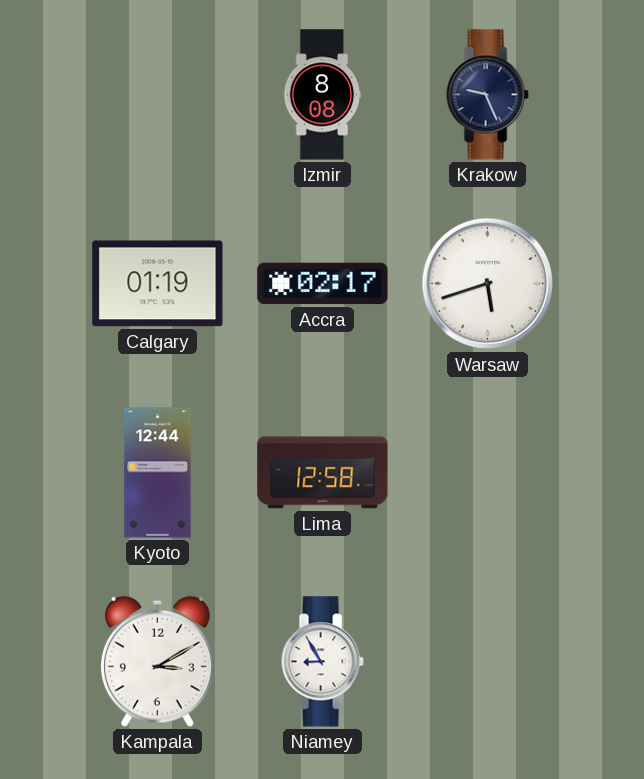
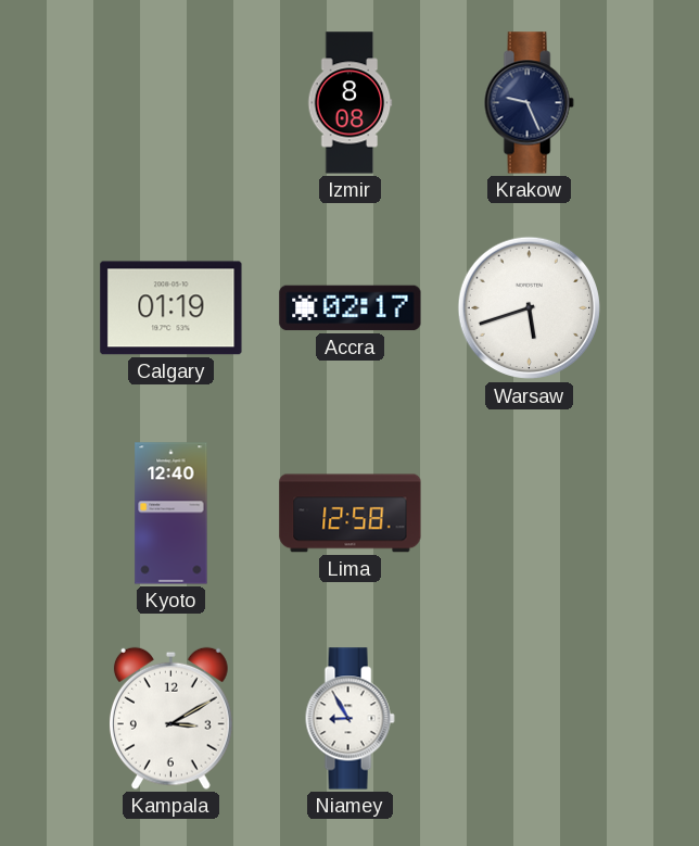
Kyoto: 12:44 -> 12:40 (171, 514)
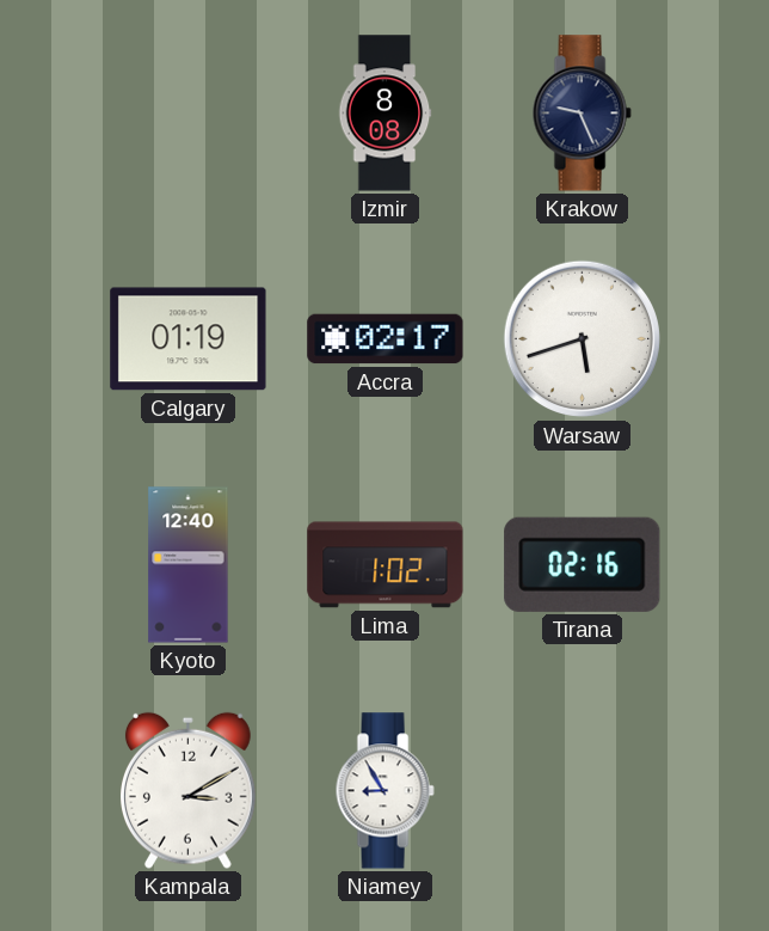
Lima: 12:58 -> 1:02 (386, 565)
Tirana: none -> 02:16 (583, 564)
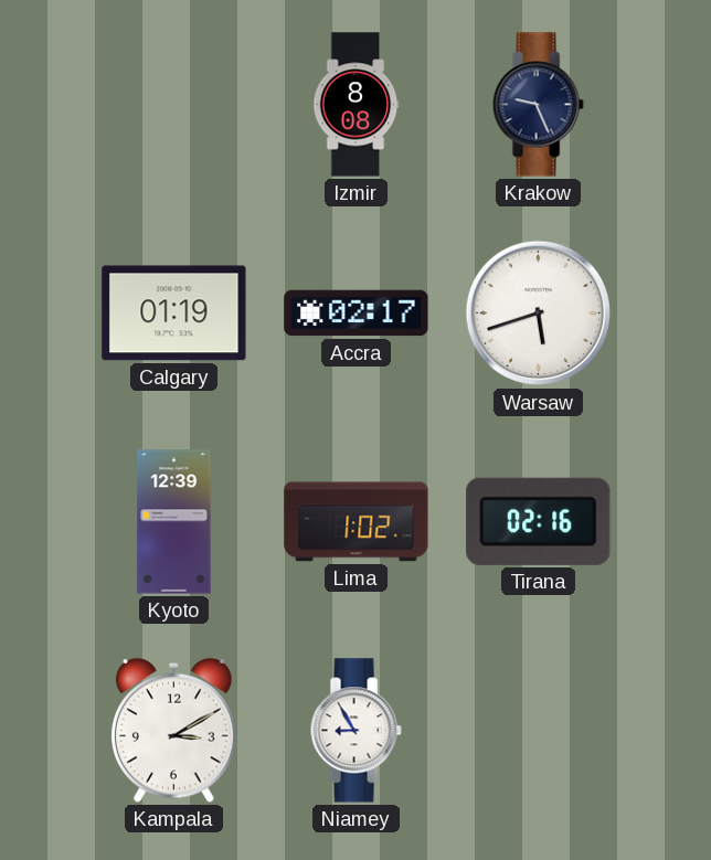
Kyoto: 12:40 -> 12:39 (174, 522)
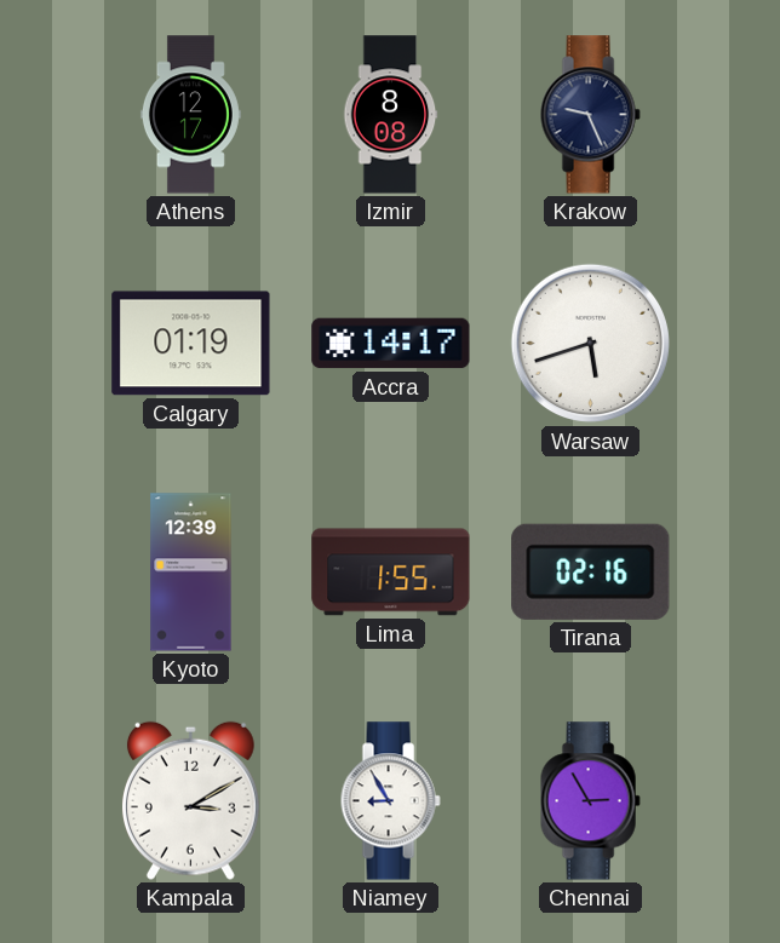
Athens: none -> 12:17 (190, 115)
Accra: 02:17 -> 14:17 (391, 344)
Lima: 1:02 -> 1:55 (391, 573)
Chennai: none -> 2:55 (590, 801)
